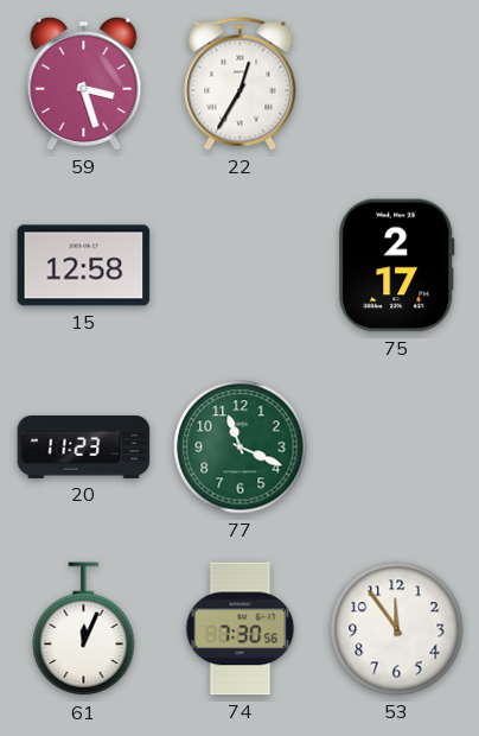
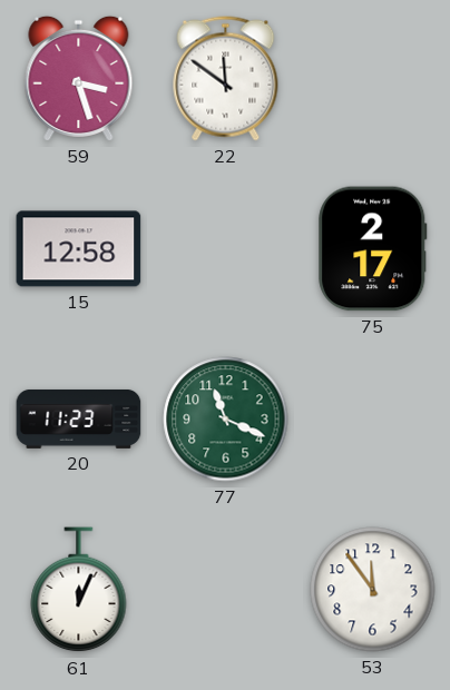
22: 12:35 -> 11:51 (226, 79)
74: 7:30 -> none (241, 629)
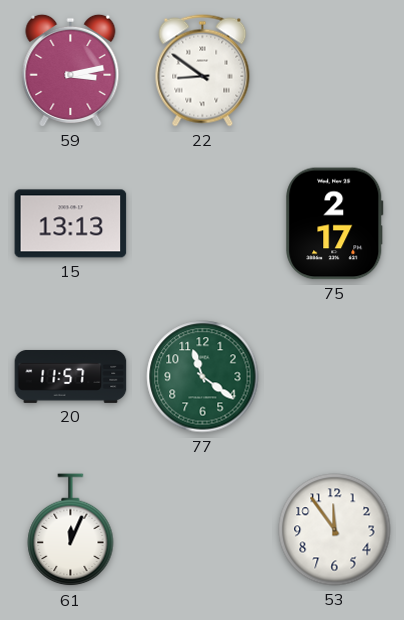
59: 3:27 -> 3:13 (71, 70)
22: 11:51 -> 8:51 (203, 71)
15: 12:58 -> 13:13 (71, 224)
20: 11:23 -> 11:57 (71, 376)
77: 11:19 -> 11:21 (203, 377)
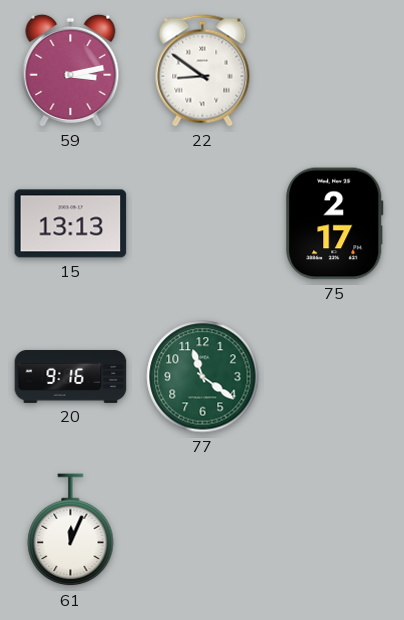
20: 11:57 -> 9:16 (71, 376)
53: 11:54 -> none (335, 530)
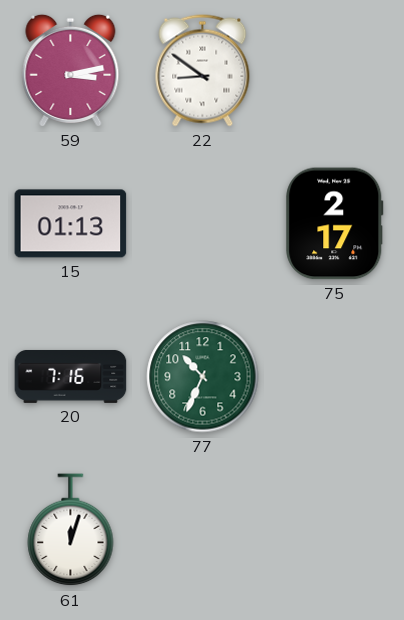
15: 13:13 -> 01:13 (71, 224)
20: 9:16 -> 7:16 (71, 376)
77: 11:21 -> 10:34 (203, 377)
61: 12:04 -> 12:03 (71, 530)
